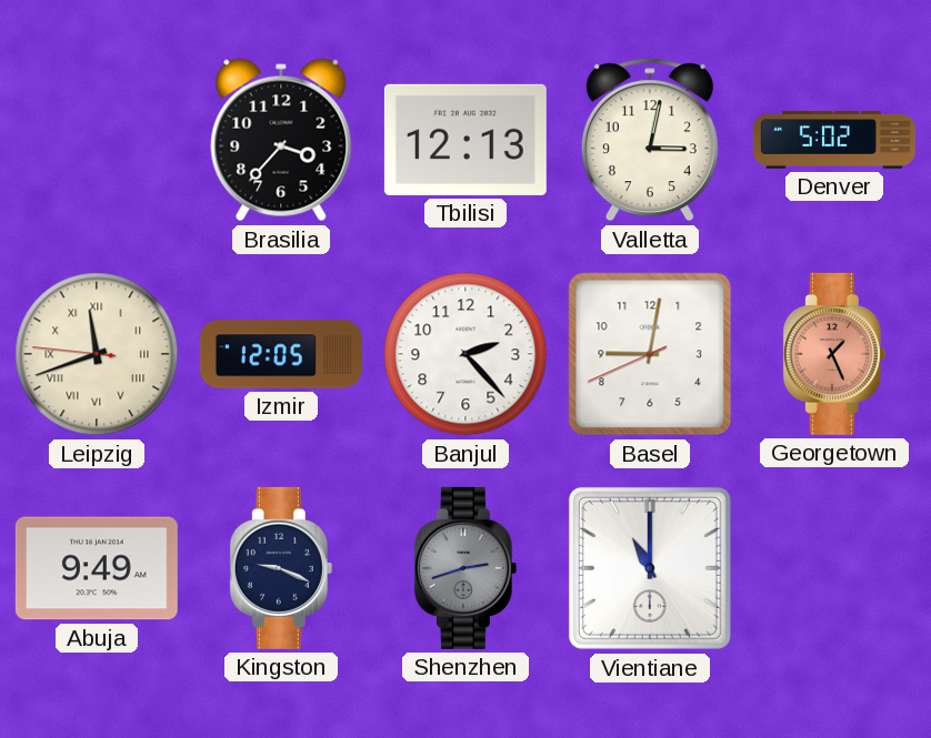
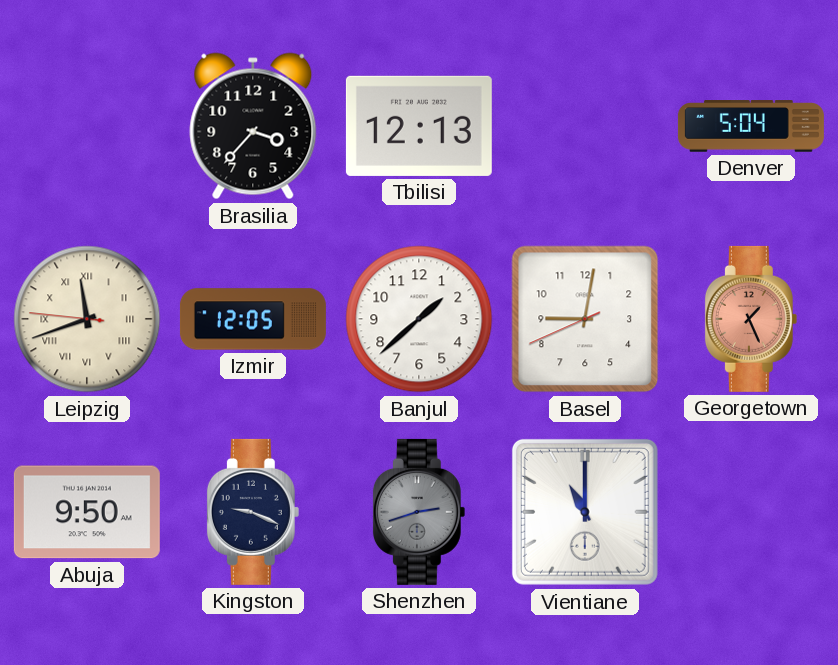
Valletta: 3:02 -> none (650, 140)
Denver: 5:02 -> 5:04 (751, 126)
Banjul: 2:23 -> 1:38 (419, 319)
Abuja: 9:49 -> 9:50 (87, 512)
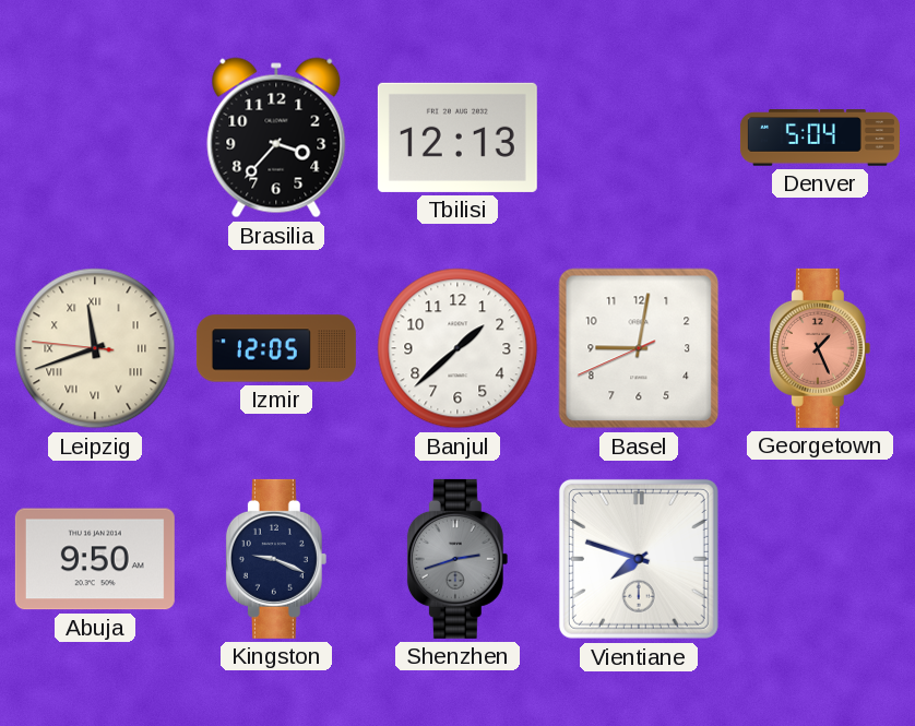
Vientiane: 11:00 -> 7:48 (639, 559)
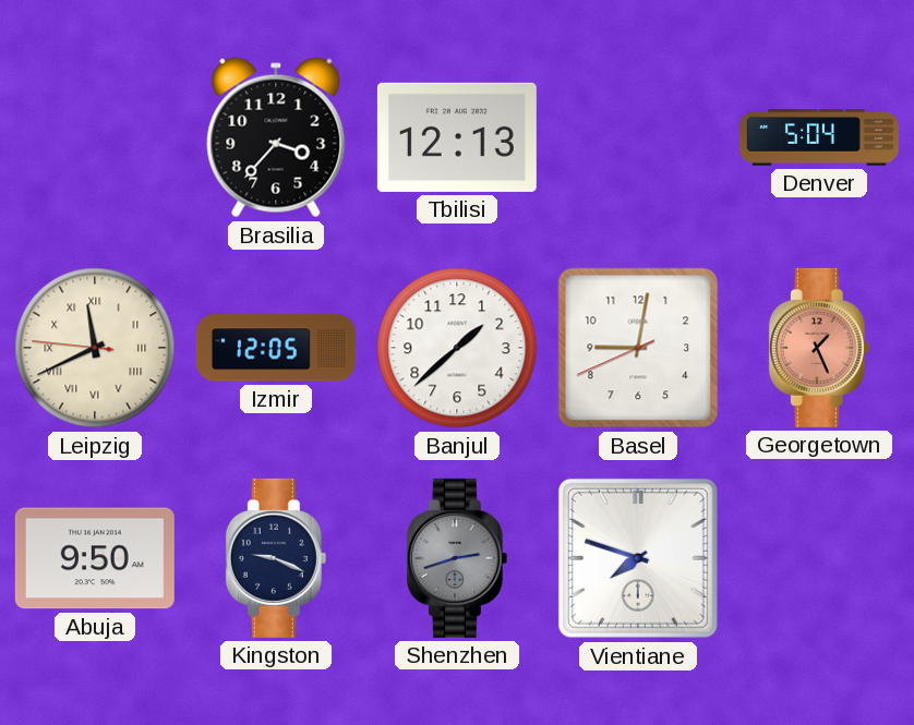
Leipzig: 11:41 -> 11:40 (95, 348)
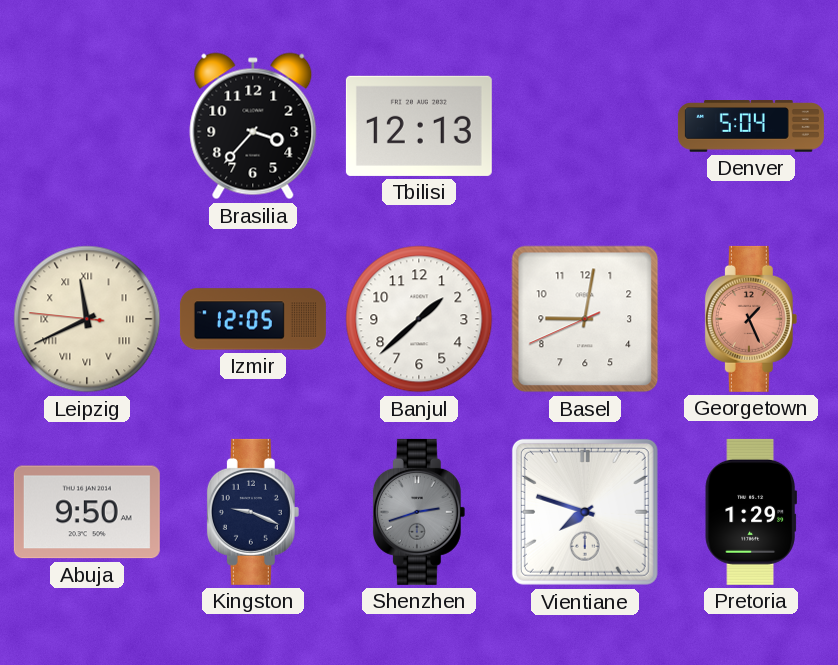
Pretoria: none -> 1:29 (751, 512)
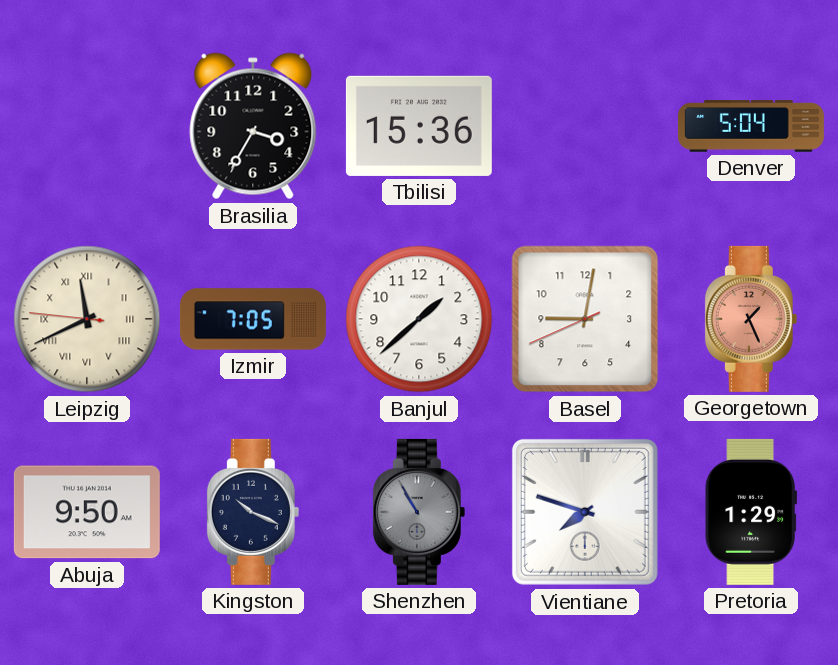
Brasilia: 3:37 -> 3:35 (253, 126)
Tbilisi: 12:13 -> 15:36 (419, 126)
Izmir: 12:05 -> 7:05 (253, 319)
Kingston: 9:19 -> 10:19 (253, 512)
Shenzhen: 2:42 -> 10:55 (419, 512)
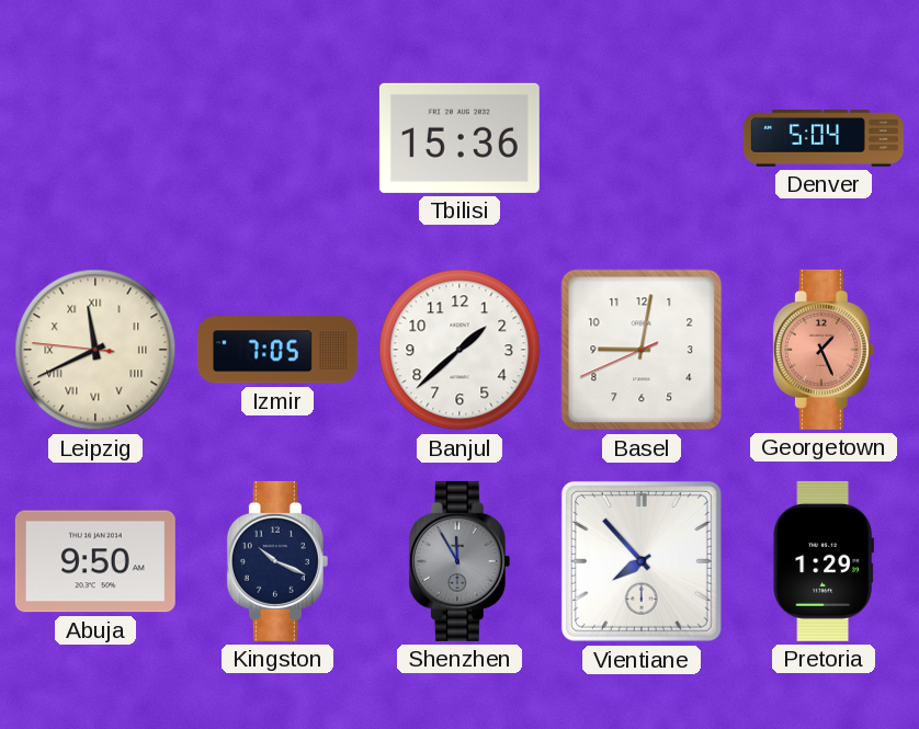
Brasilia: 3:35 -> none (253, 126)
Shenzhen: 10:55 -> 11:55 (459, 561)
Vientiane: 7:48 -> 7:53 (642, 561)
